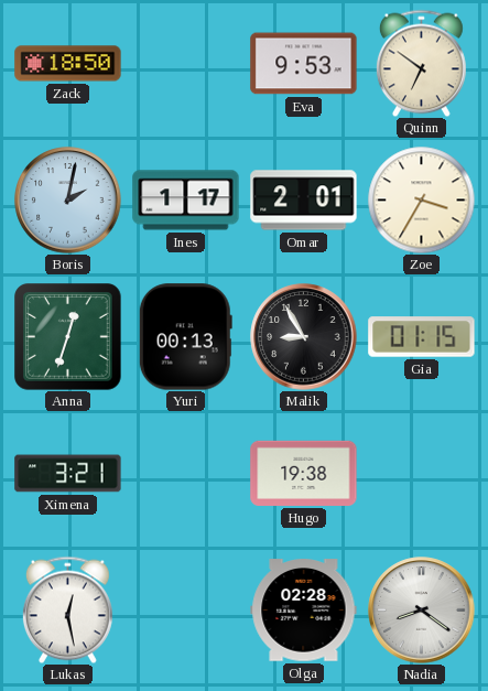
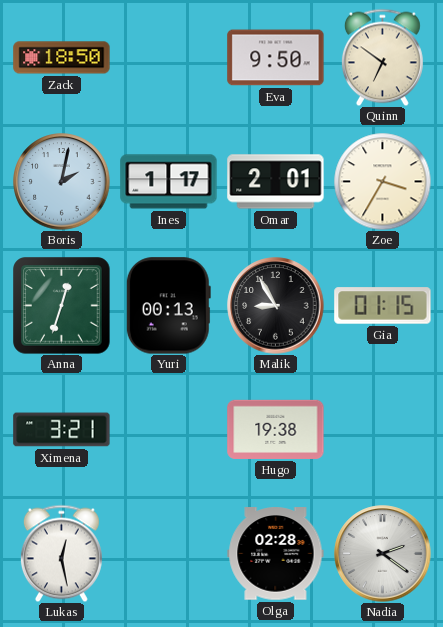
Eva: 9:53 -> 9:50 (276, 58)
Nadia: 8:21 -> 2:21 (383, 554)
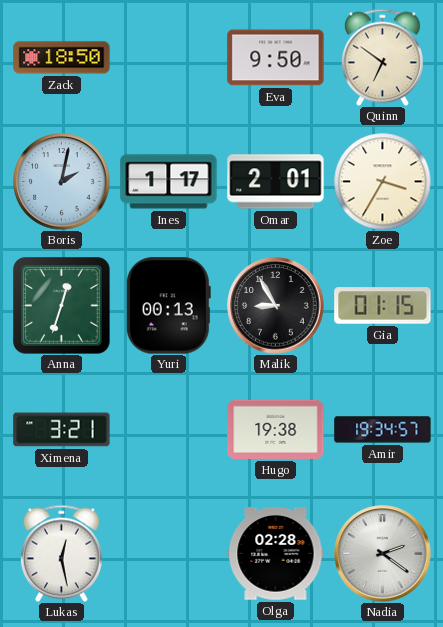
Amir: none -> 19:34 (383, 430)
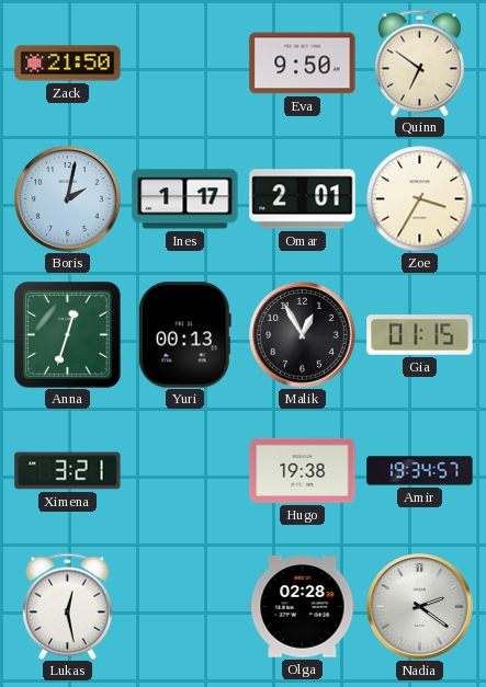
Zack: 18:50 -> 21:50 (68, 64)
Malik: 8:55 -> 12:55 (303, 335)
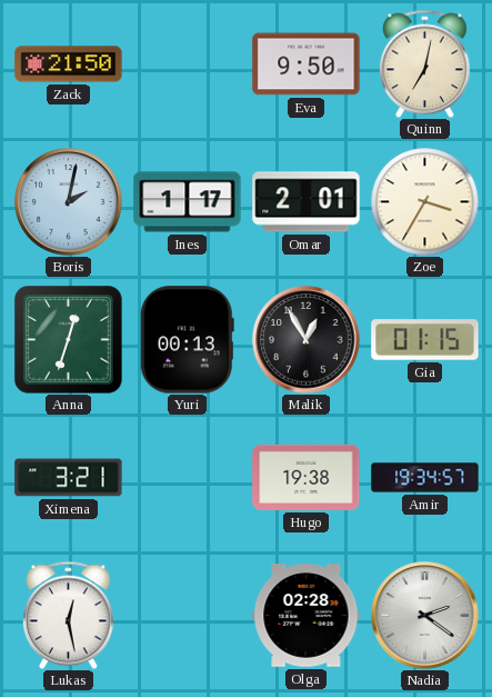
Quinn: 6:51 -> 7:02 (424, 63)
